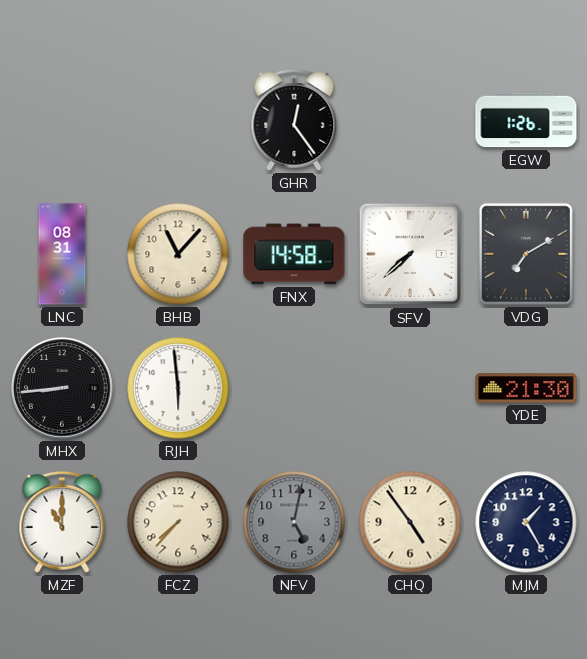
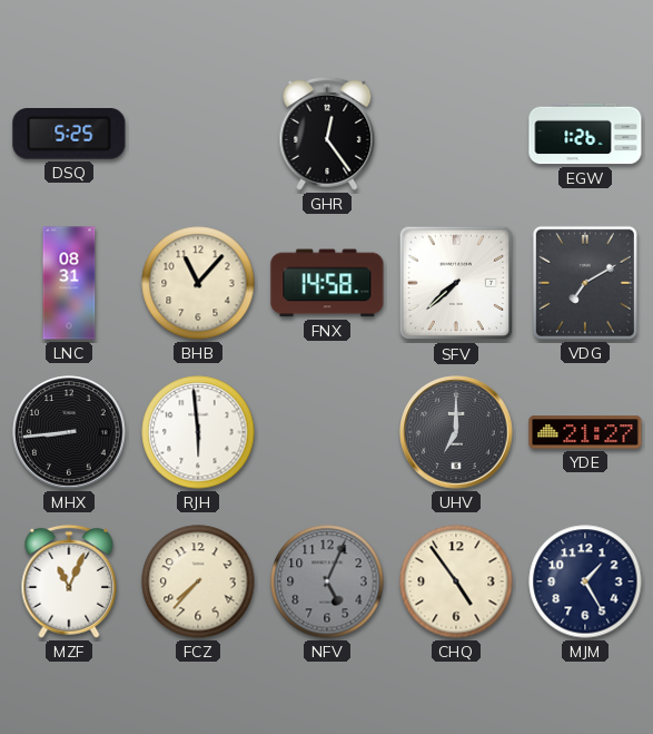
DSQ: none -> 5:25 (69, 135)
UHV: none -> 7:00 (456, 432)
YDE: 21:30 -> 21:27 (585, 432)
MZF: 11:00 -> 11:04 (69, 581)
NFV: 5:02 -> 5:04 (327, 581)
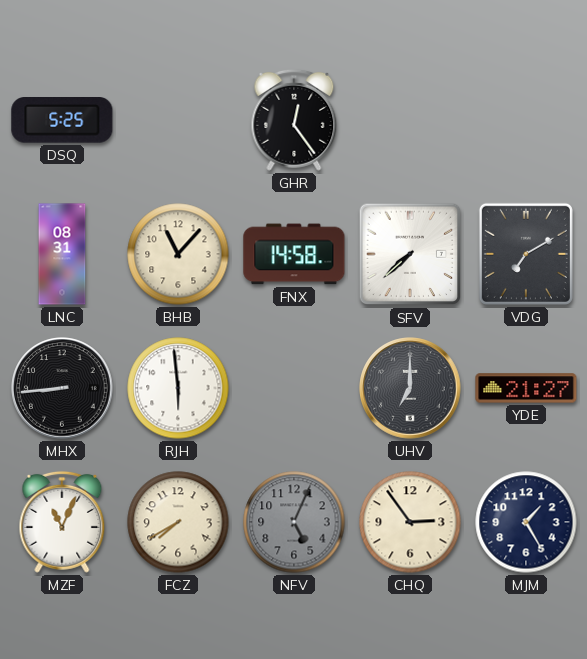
EGW: 1:26 -> none (585, 134)
FCZ: 7:37 -> 7:40 (178, 522)
CHQ: 4:54 -> 2:54 (410, 522)
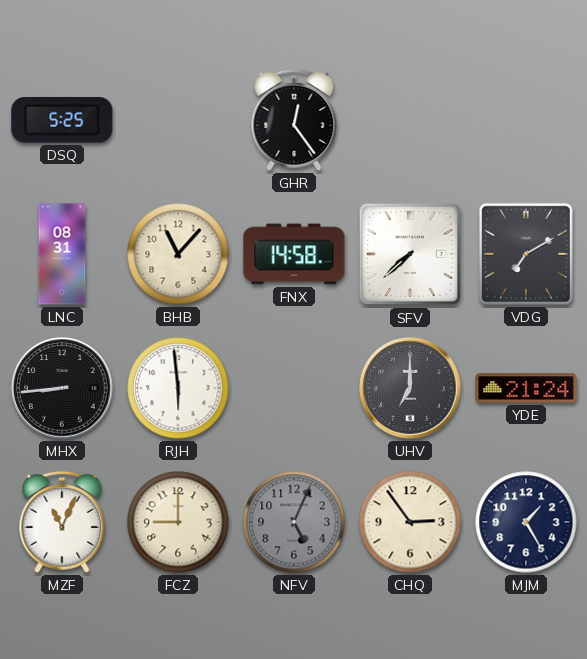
YDE: 21:27 -> 21:24 (526, 388)
FCZ: 7:40 -> 9:00 (178, 522)
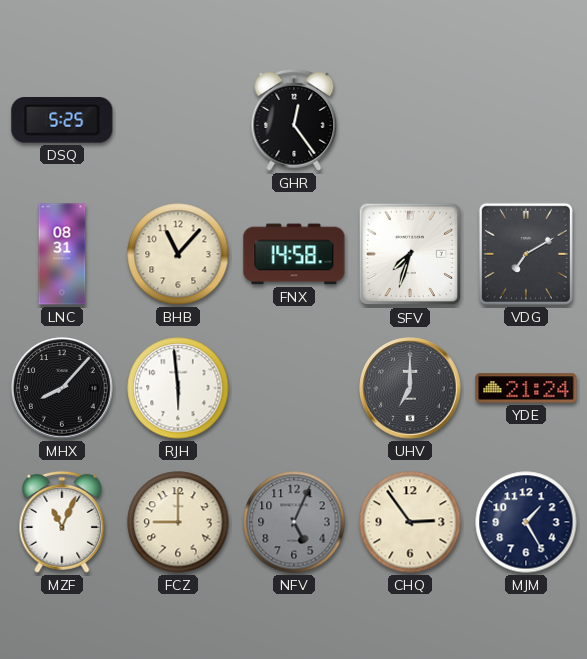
SFV: 7:38 -> 7:33 (410, 254)
MHX: 8:44 -> 8:07 (62, 388)
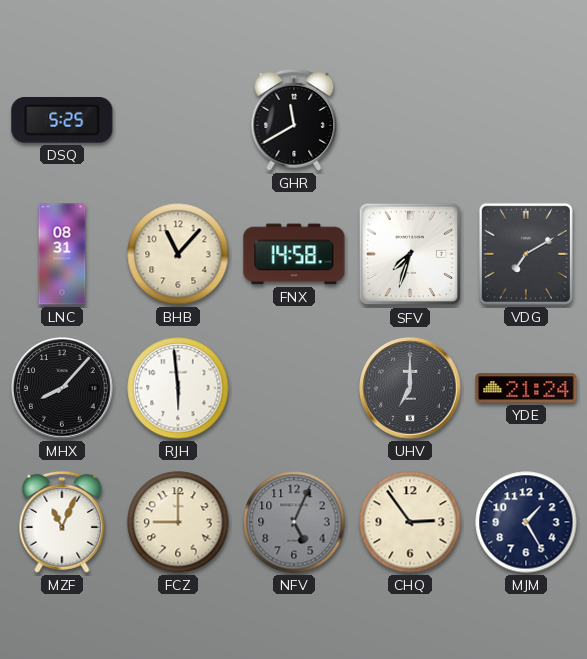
GHR: 12:24 -> 11:40 (294, 120)
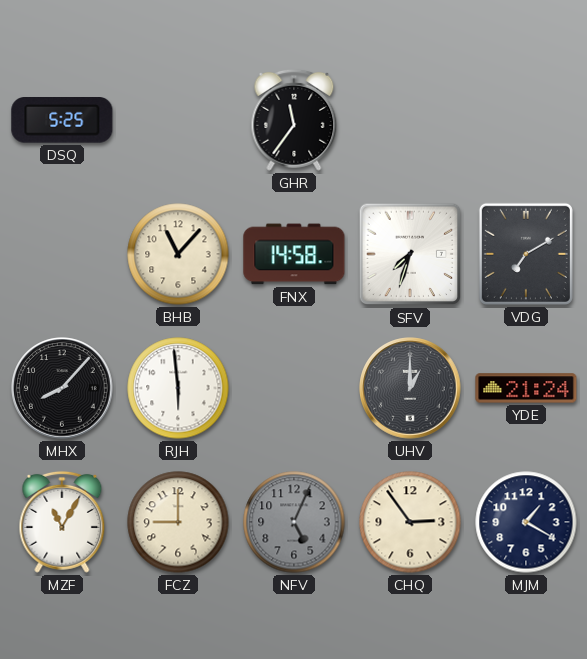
GHR: 11:40 -> 11:36 (294, 120)
LNC: 08:31 -> none (62, 254)
UHV: 7:00 -> 1:00 (410, 388)
MZF: 11:04 -> 11:05 (62, 522)
MJM: 1:25 -> 1:20 (526, 522)
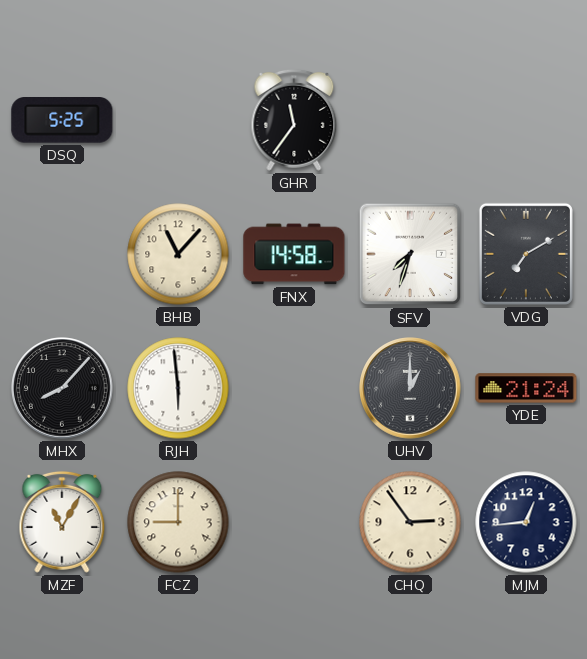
NFV: 5:04 -> none (294, 522)
MJM: 1:20 -> 12:44 (526, 522)
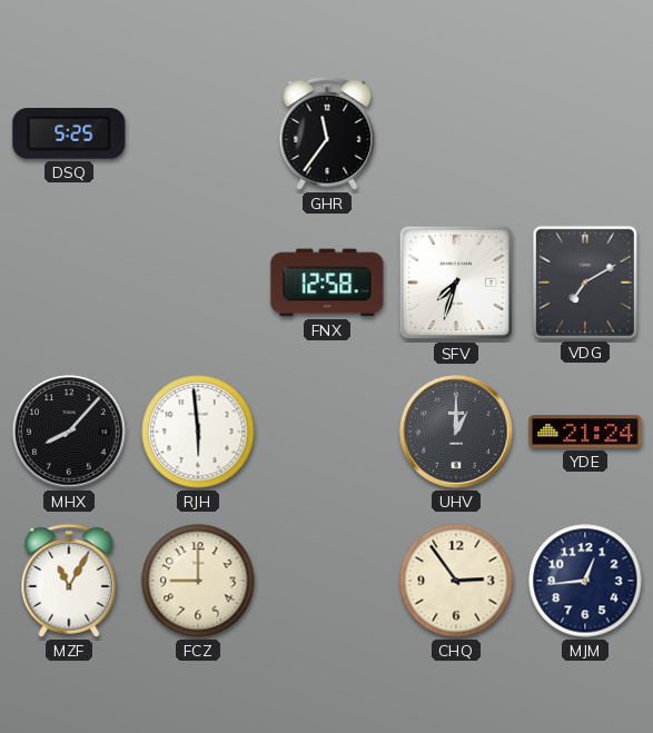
BHB: 11:07 -> none (178, 254)
FNX: 14:58 -> 12:58 (327, 283)
